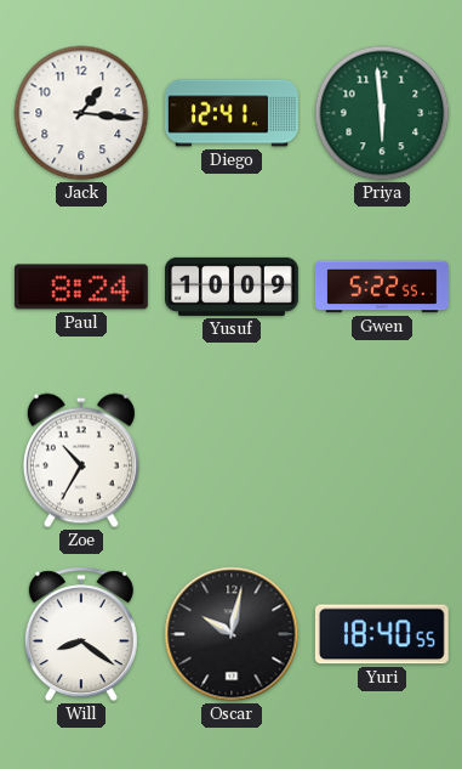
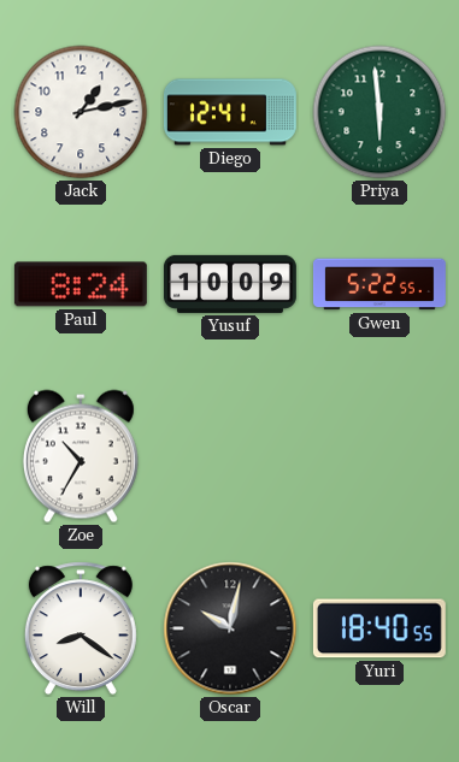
Jack: 1:16 -> 1:13 (81, 112)
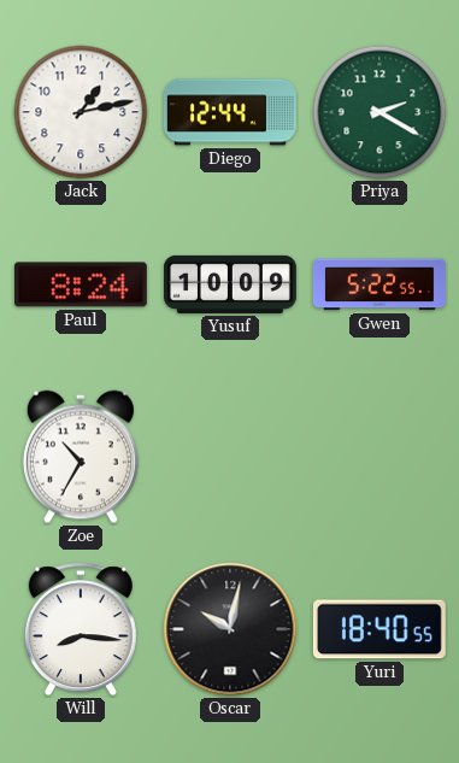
Diego: 12:41 -> 12:44 (230, 112)
Priya: 5:59 -> 2:20 (379, 112)
Will: 8:21 -> 8:16 (81, 629)
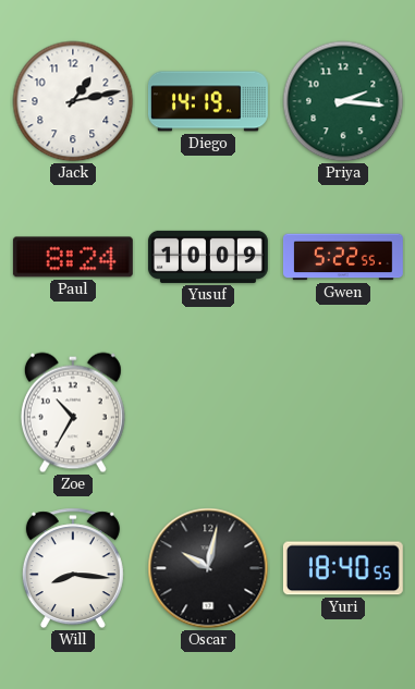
Diego: 12:44 -> 14:19 (208, 101)
Priya: 2:20 -> 2:16 (343, 101)
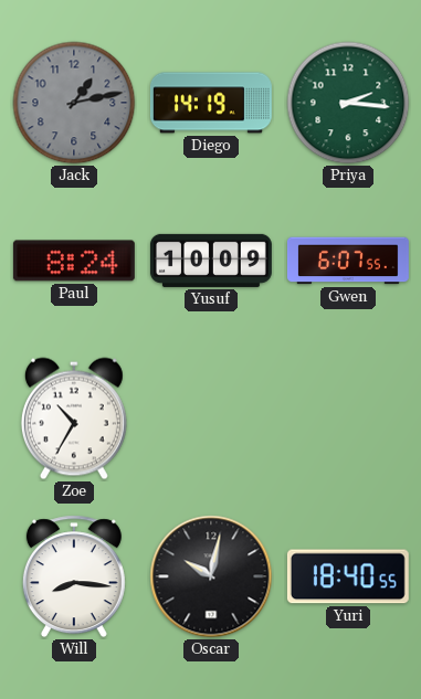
Jack dial: white -> grey (74, 103)
Gwen: 5:22 -> 6:07 (348, 261)
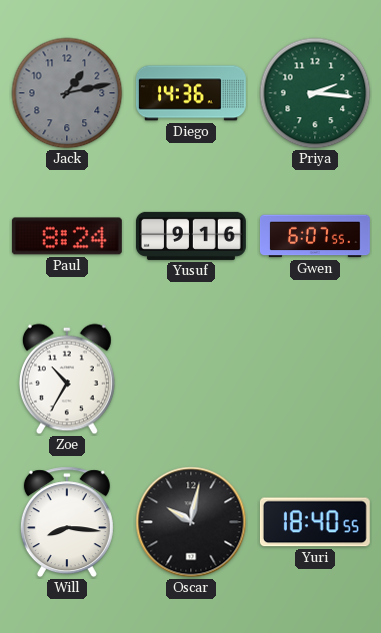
Diego: 14:19 -> 14:36 (191, 93)
Yusuf: 10:09 -> 9:16 (191, 236)
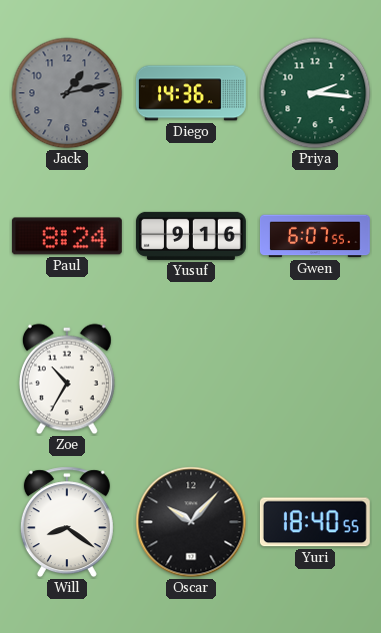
Will: 8:16 -> 8:21 (67, 522)
Oscar: 10:02 -> 10:07 (191, 522)
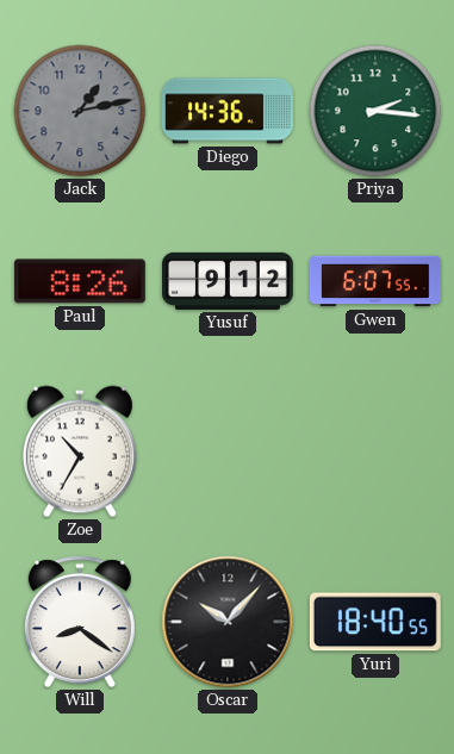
Paul: 8:24 -> 8:26 (80, 281)
Yusuf: 9:16 -> 9:12 (228, 281)
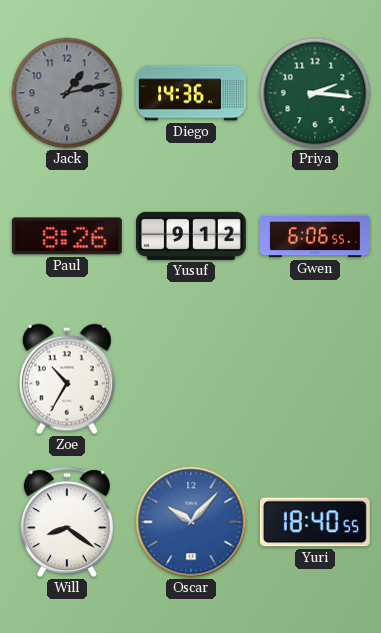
Gwen: 6:07 -> 6:06 (315, 236)
Oscar dial: black -> blue (191, 522)
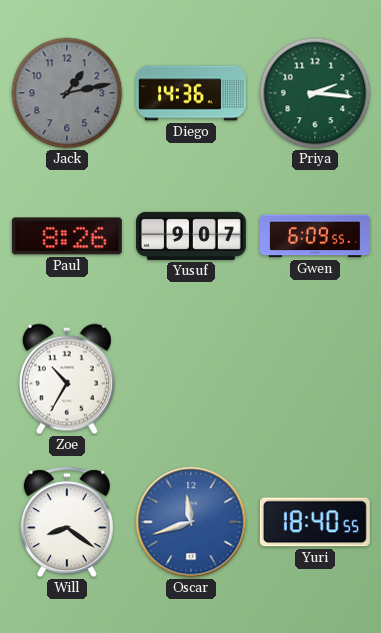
Yusuf: 9:12 -> 9:07 (191, 236)
Gwen: 6:06 -> 6:09 (315, 236)
Oscar: 10:07 -> 11:42 (191, 522)
